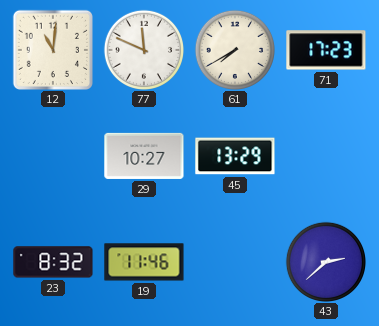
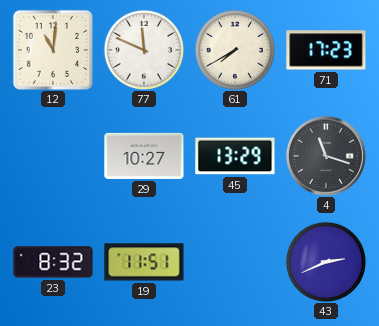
4: none -> 11:18 (326, 156)
19: 11:46 -> 11:51 (144, 262)
43: 2:38 -> 2:41 (325, 261)
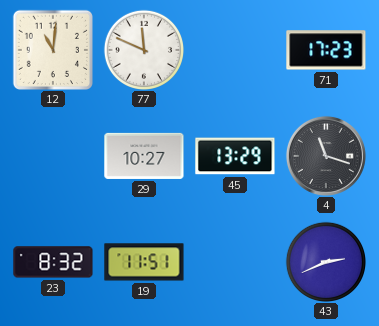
61: 7:40 -> none (234, 49)
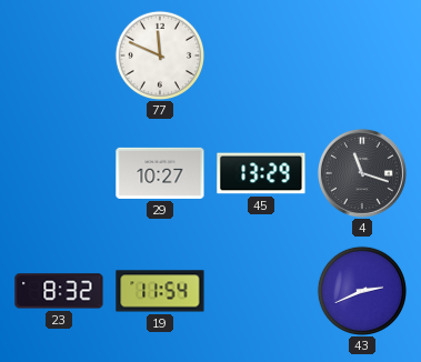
12: 11:01 -> none (53, 50)
71: 17:23 -> none (326, 50)
19: 11:51 -> 11:54 (160, 291)
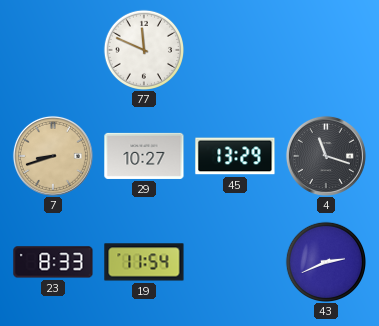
7: none -> 8:42 (53, 156)
23: 8:32 -> 8:33 (53, 262)
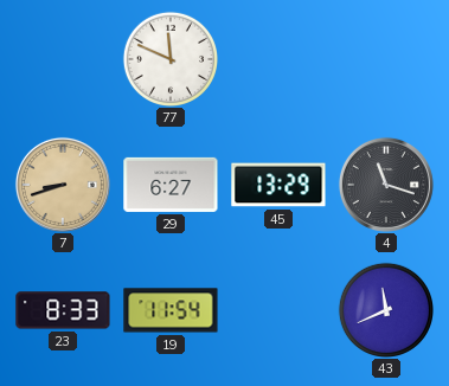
29: 10:27 -> 6:27 (171, 185)
43: 2:41 -> 11:41 (385, 309)
